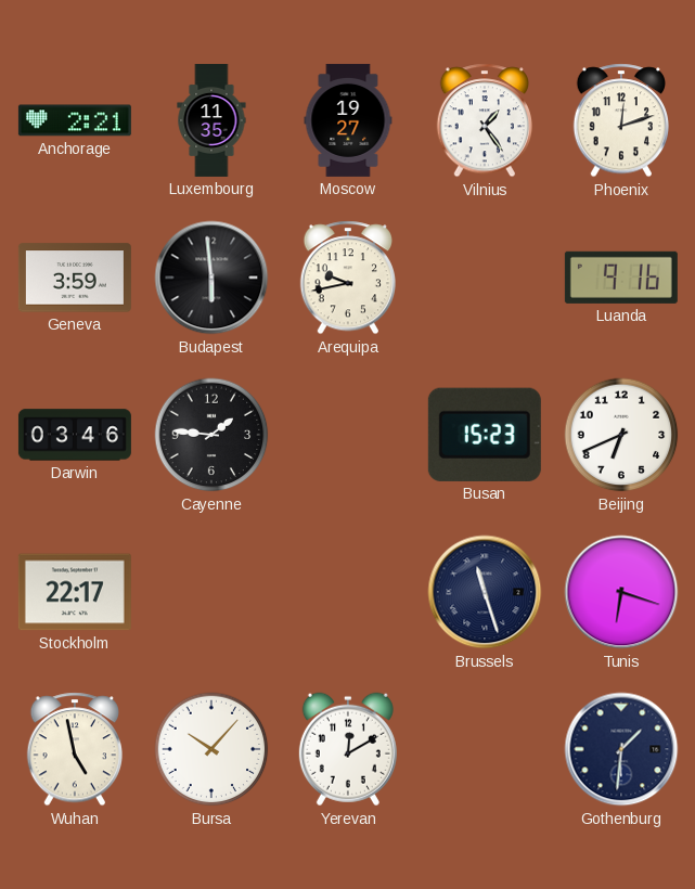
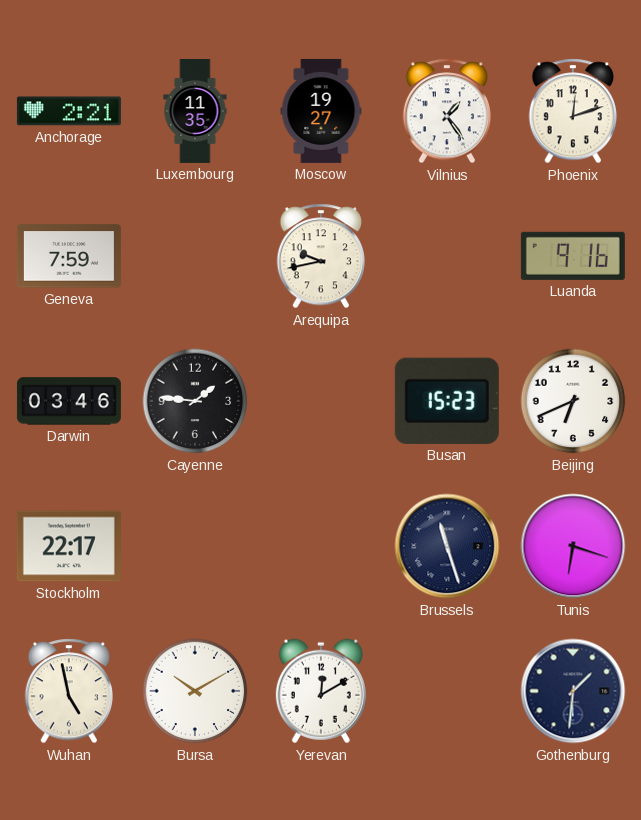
Geneva: 3:59 -> 7:59 (69, 256)
Budapest: 5:59 -> none (211, 278)
Bursa: 10:07 -> 10:10 (195, 691)
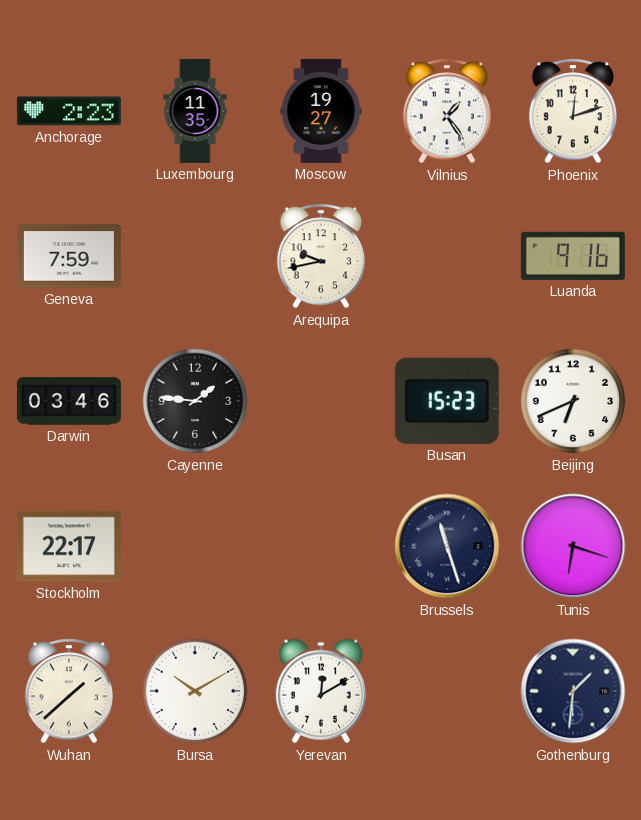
Anchorage: 2:21 -> 2:23 (69, 111)
Wuhan: 4:58 -> 1:38 (68, 691)
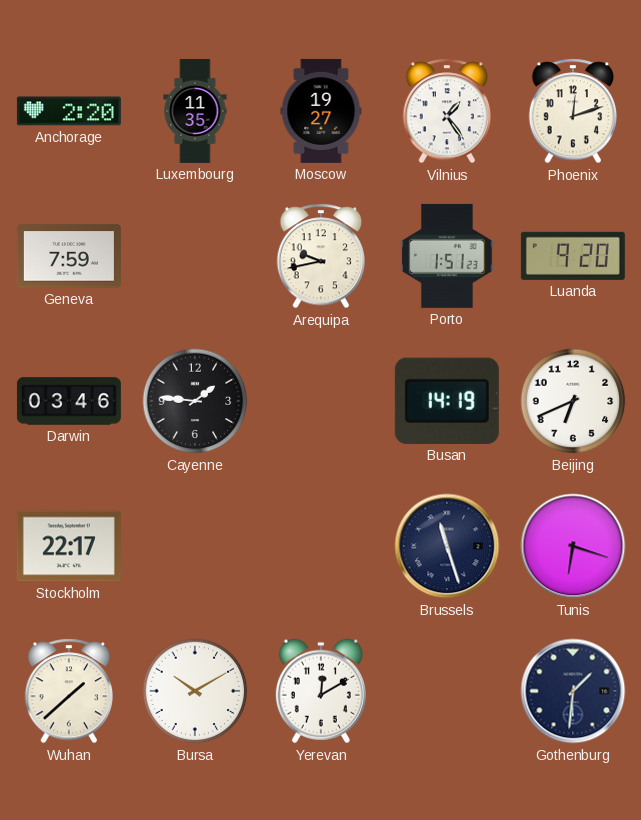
Anchorage: 2:23 -> 2:20 (69, 111)
Porto: none -> 1:51 (447, 256)
Luanda: 9:16 -> 9:20 (573, 256)
Busan: 15:23 -> 14:19 (447, 401)
